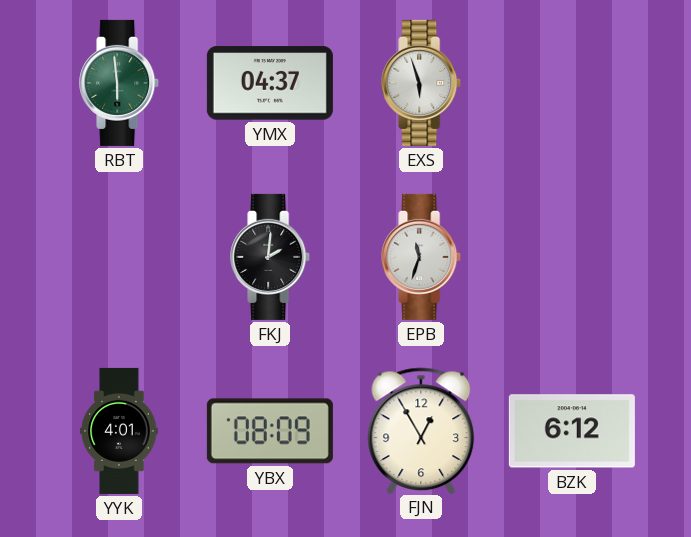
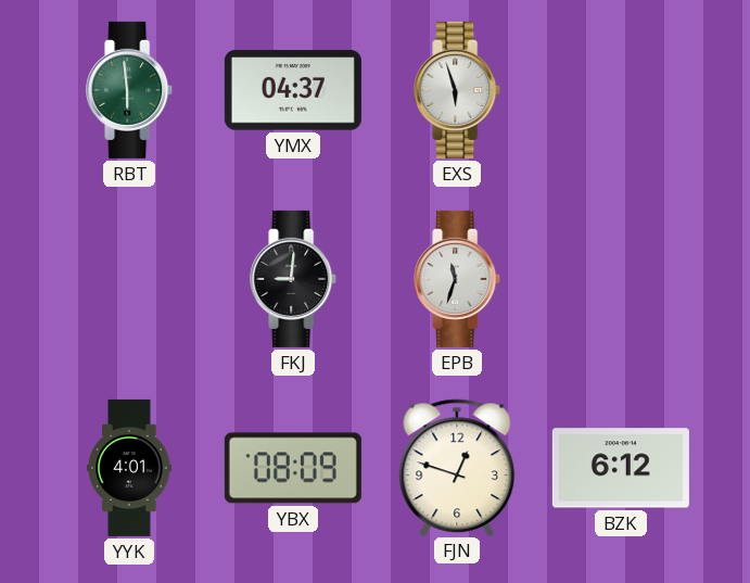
FKJ: 2:01 -> 9:01 (294, 279)
FJN: 12:55 -> 12:48 (457, 467)
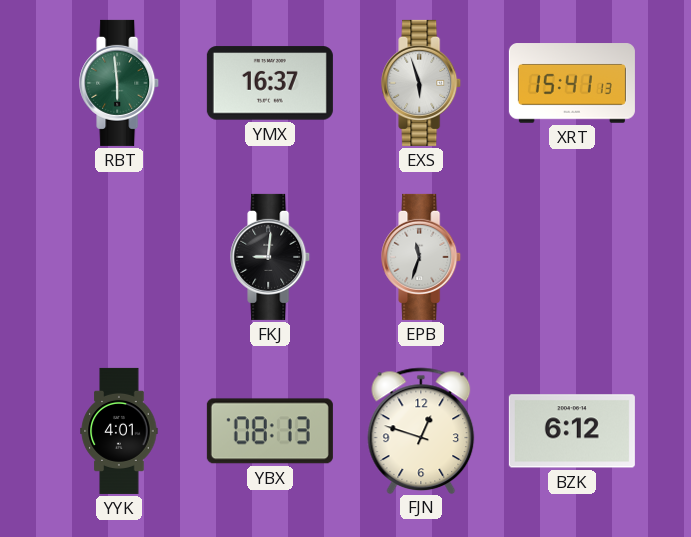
YMX: 04:37 -> 16:37 (270, 83)
XRT: none -> 15:41 (572, 83)
YBX: 08:09 -> 08:13 (270, 431)
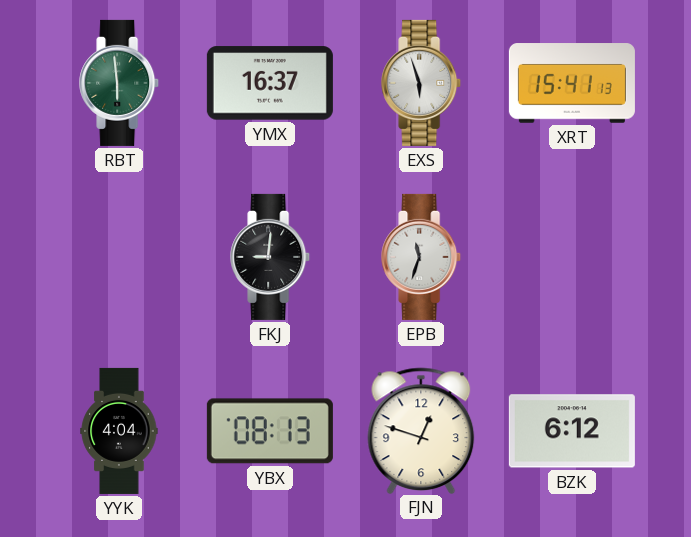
YYK: 4:01 -> 4:04 (119, 431)
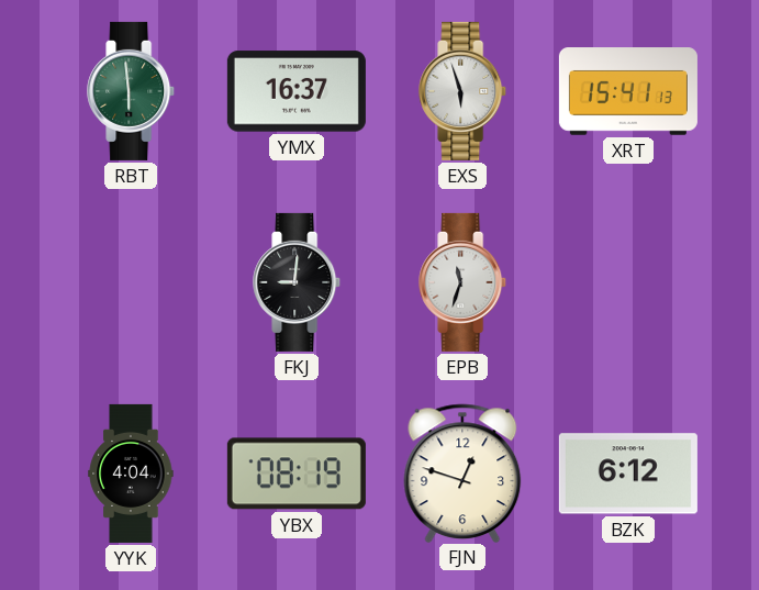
YBX: 08:13 -> 08:19 (297, 474)
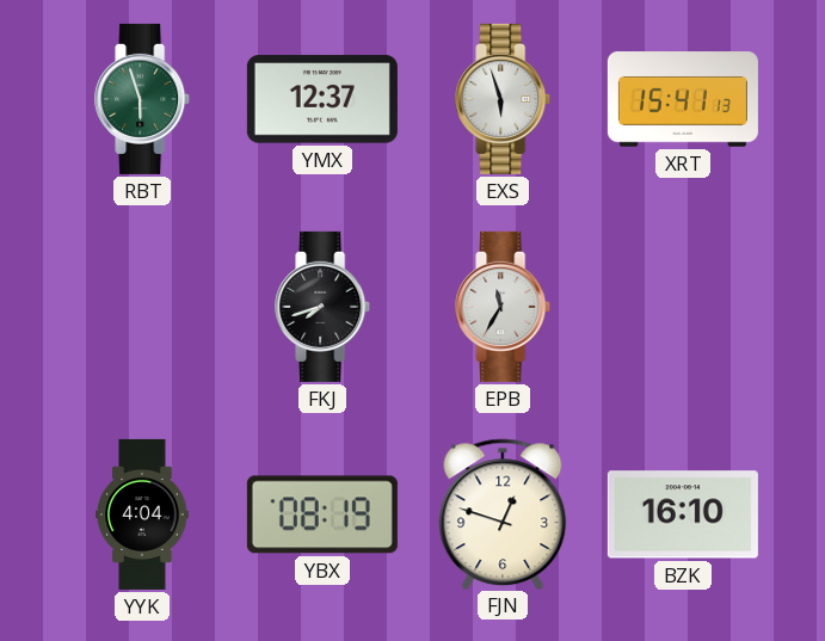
RBT: 5:59 -> 5:57 (143, 99)
YMX: 16:37 -> 12:37 (322, 99)
FKJ: 9:01 -> 7:42 (324, 307)
EPB: 11:33 -> 11:35 (504, 307)
BZK: 6:12 -> 16:10 (683, 514)
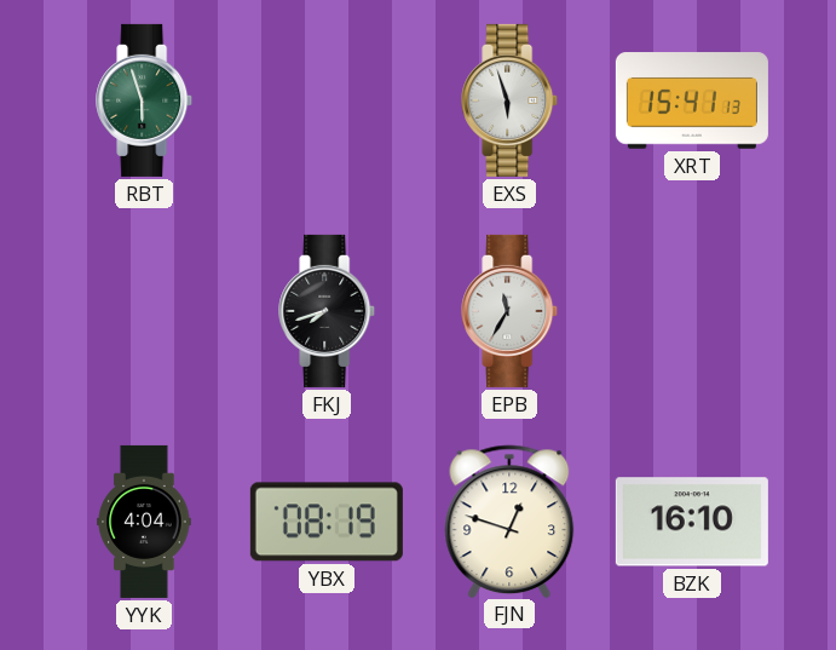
YMX: 12:37 -> none (322, 99)
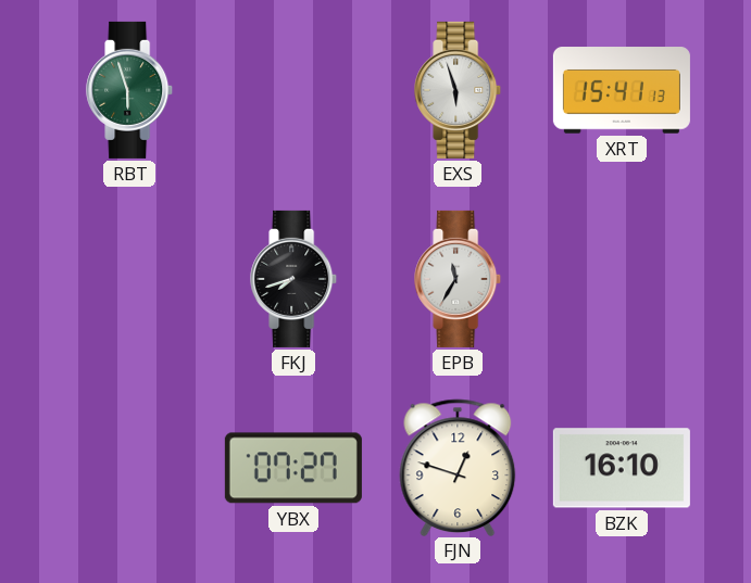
YYK: 4:04 -> none (144, 522)
YBX: 08:19 -> 07:27 (293, 468)
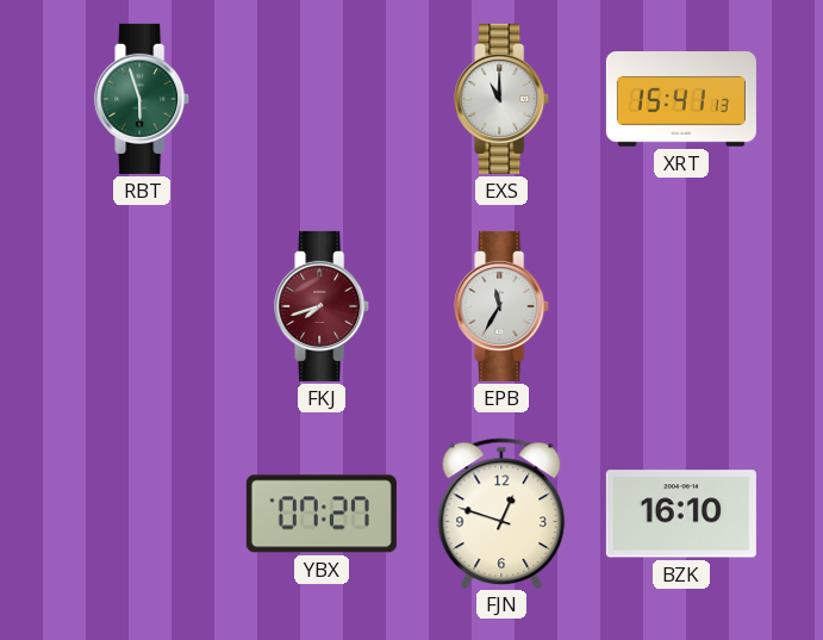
EXS: 5:57 -> 11:00 (503, 99)
FKJ dial: black -> burgundy (323, 306)
